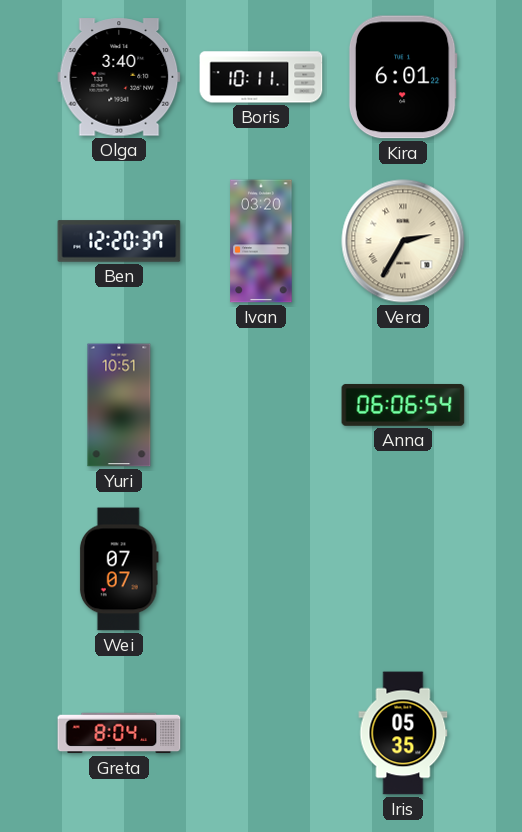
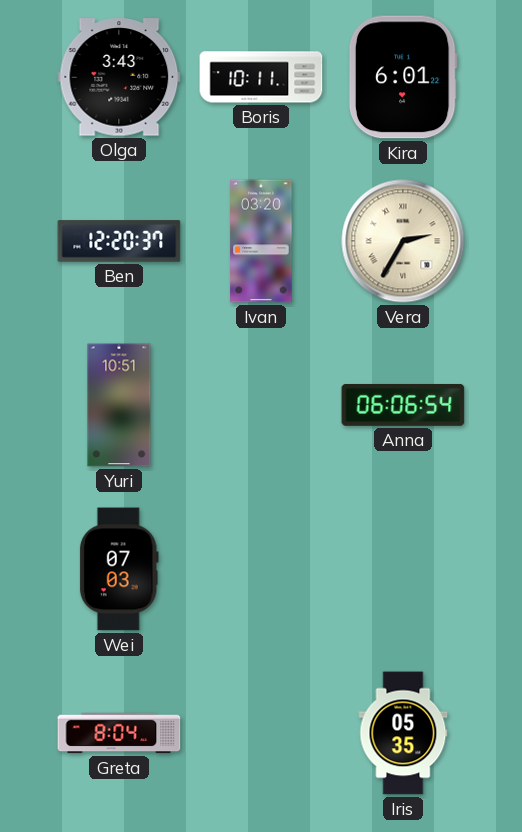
Olga: 3:40 -> 3:43 (119, 77)
Wei: 07:07 -> 07:03 (119, 569)
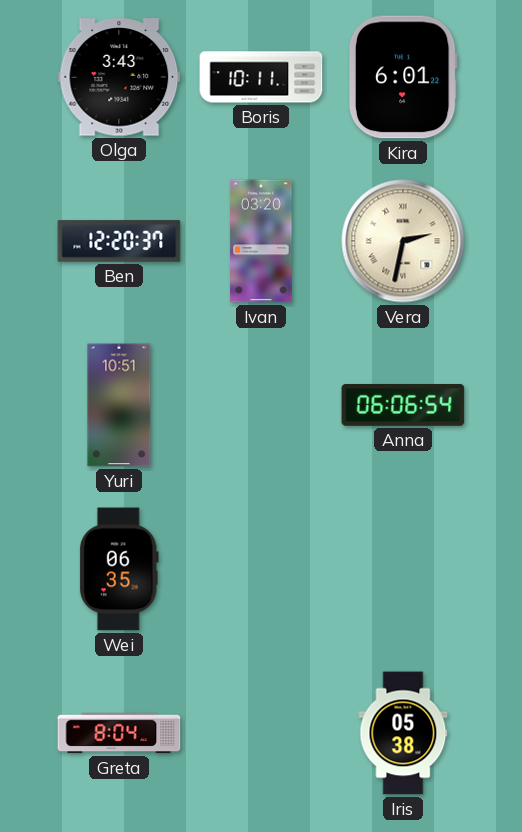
Vera: 2:35 -> 2:32 (403, 241)
Wei: 07:03 -> 06:35 (119, 569)
Iris: 05:35 -> 05:38 (403, 733)
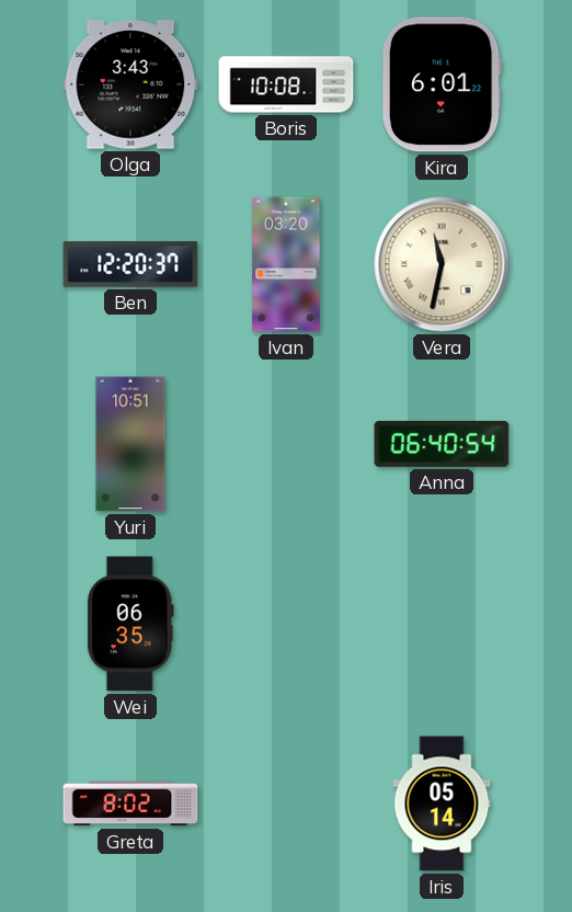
Boris: 10:11 -> 10:08 (286, 84)
Vera: 2:32 -> 11:32 (442, 264)
Anna: 06:06 -> 06:40 (442, 444)
Greta: 8:04 -> 8:02 (130, 803)
Iris: 05:38 -> 05:14 (442, 803)
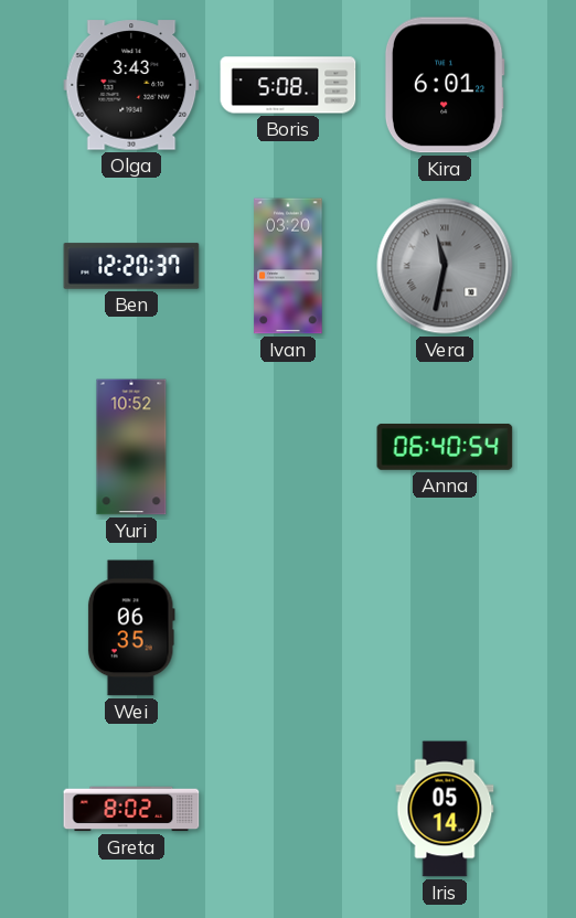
Boris: 10:08 -> 5:08 (288, 85)
Vera dial: cream -> grey (445, 266)
Yuri: 10:51 -> 10:52 (131, 447)
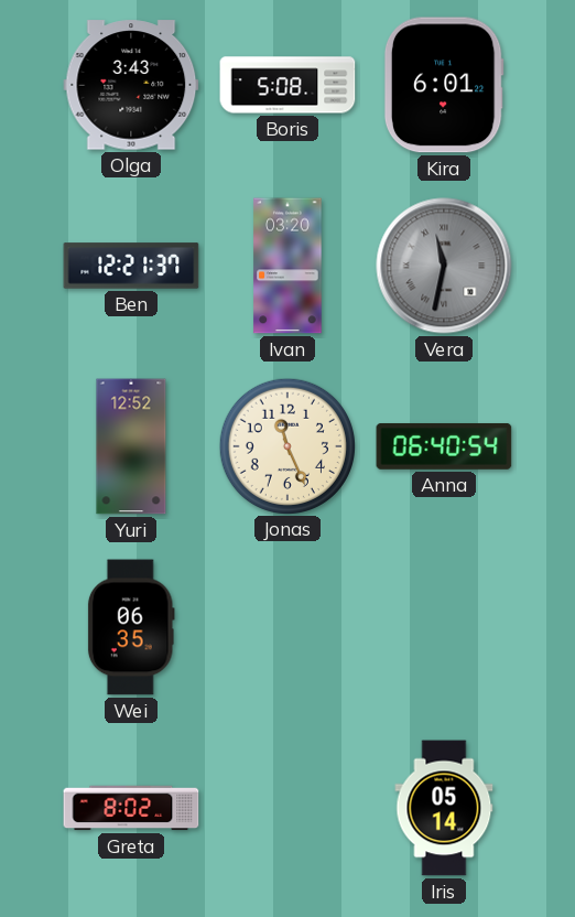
Ben: 12:20 -> 12:21 (131, 266)
Yuri: 10:52 -> 12:52 (131, 446)
Jonas: none -> 11:26 (286, 445)
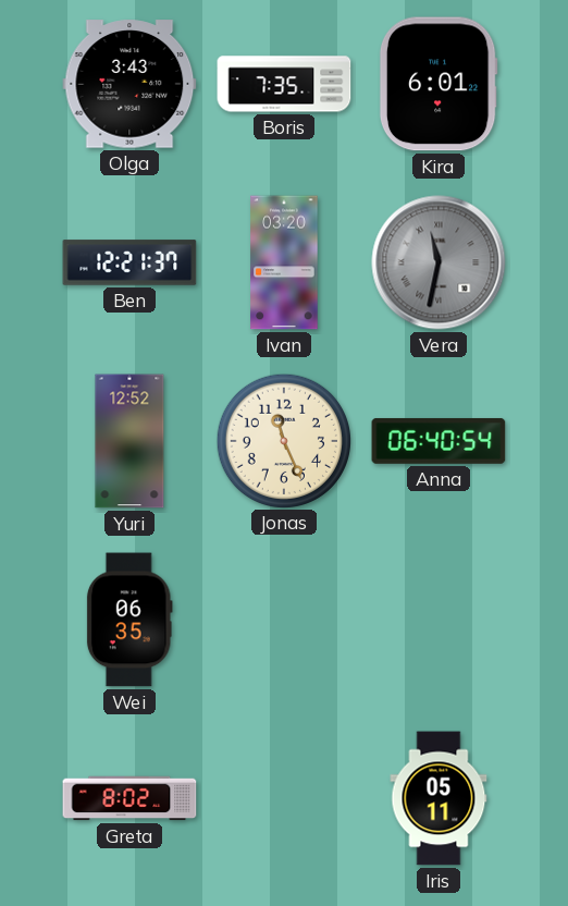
Boris: 5:08 -> 7:35 (284, 84)
Iris: 05:14 -> 05:11 (439, 798)
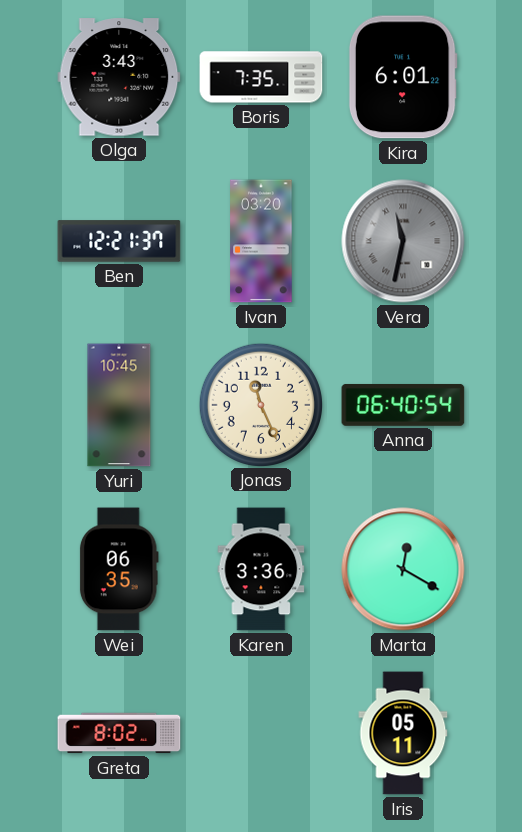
Yuri: 12:52 -> 10:45 (119, 405)
Karen: none -> 3:36 (261, 569)
Marta: none -> 12:20 (403, 569)
